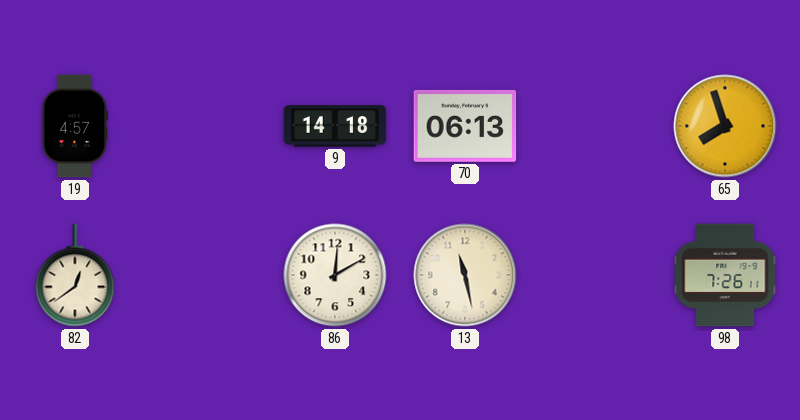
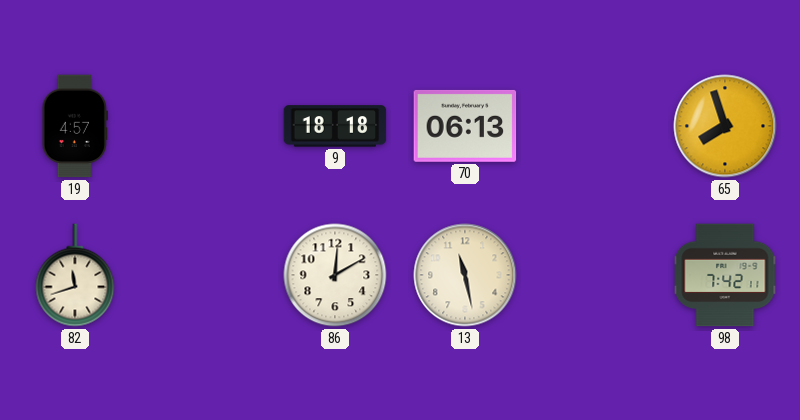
9: 14:18 -> 18:18 (335, 126)
82: 12:39 -> 11:42 (75, 275)
98: 7:26 -> 7:42 (725, 275)
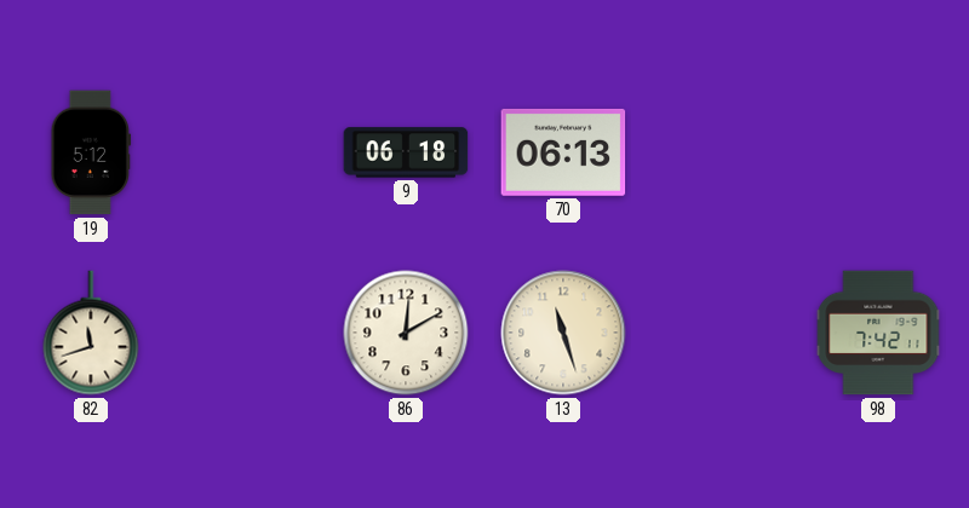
19: 4:57 -> 5:12 (90, 152)
9: 18:18 -> 06:18 (406, 152)
65: 7:57 -> none (725, 126)
13: 11:28 -> 11:27 (563, 333)
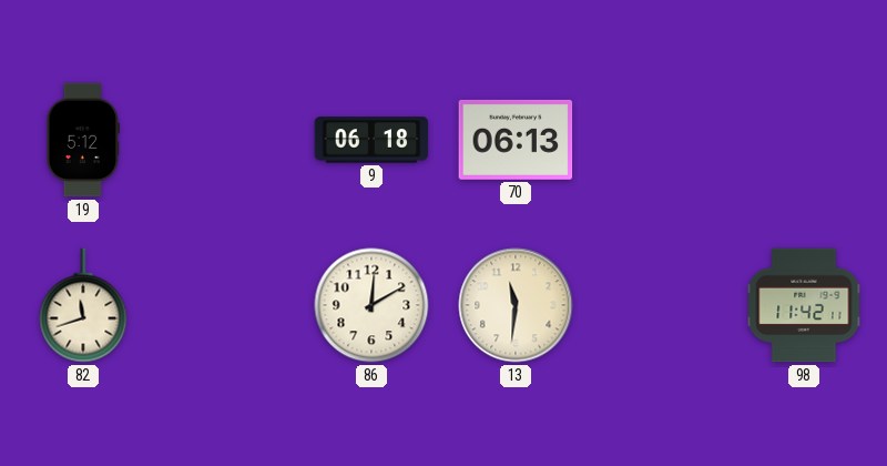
13: 11:27 -> 11:31 (516, 305)
98: 7:42 -> 11:42 (804, 305)
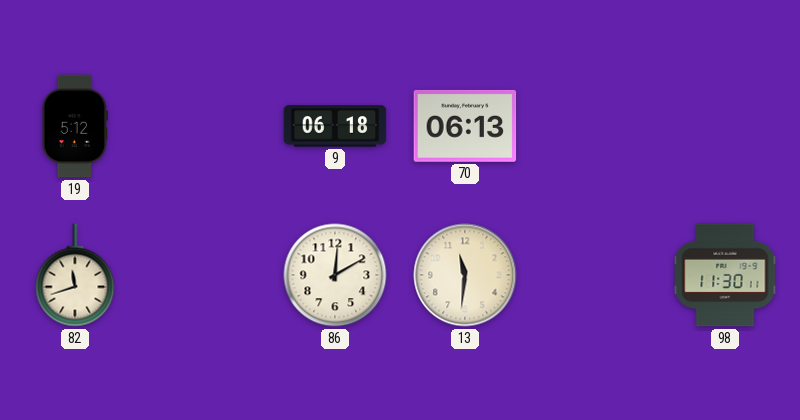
98: 11:42 -> 11:30 (725, 275)
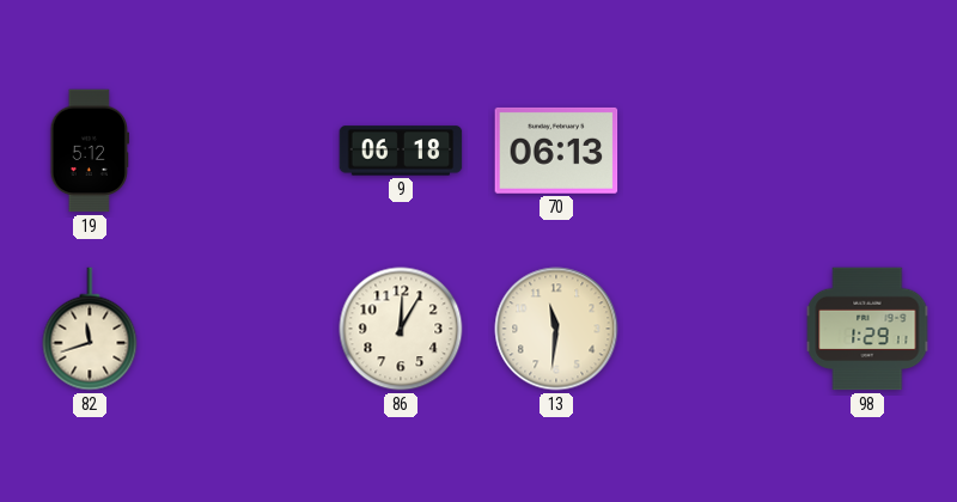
86: 12:10 -> 12:05 (401, 329)
98: 11:30 -> 1:29 (867, 329)
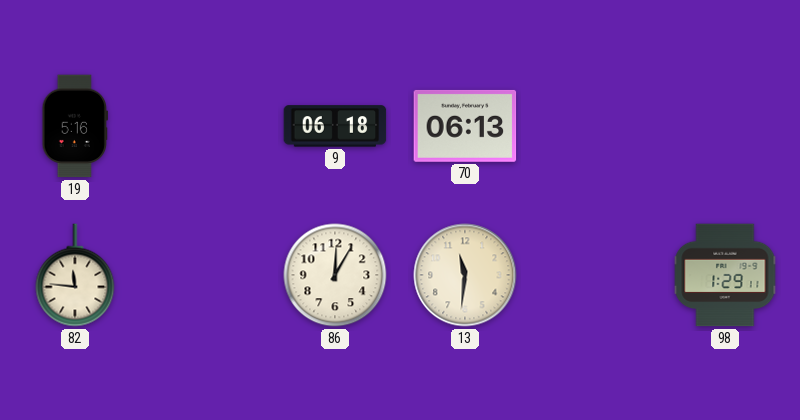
19: 5:12 -> 5:16 (74, 126)
82: 11:42 -> 11:46 (75, 275)
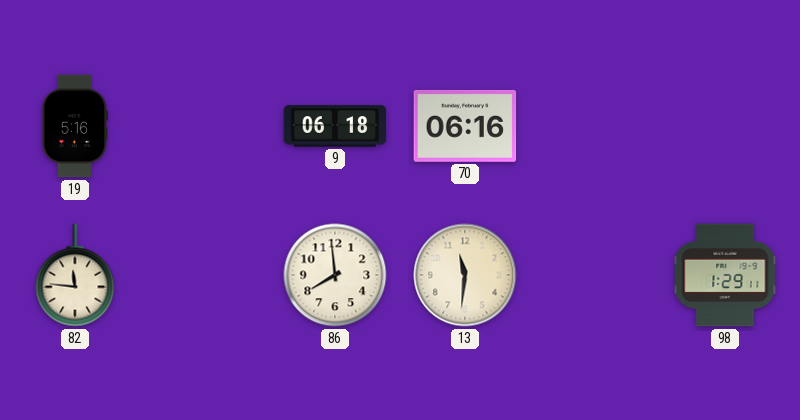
70: 06:13 -> 06:16 (465, 126)
86: 12:05 -> 7:59 (335, 275)
